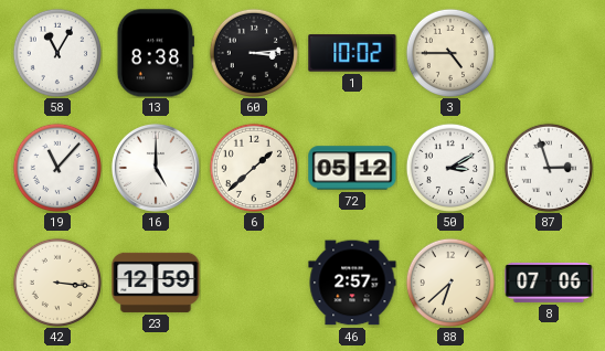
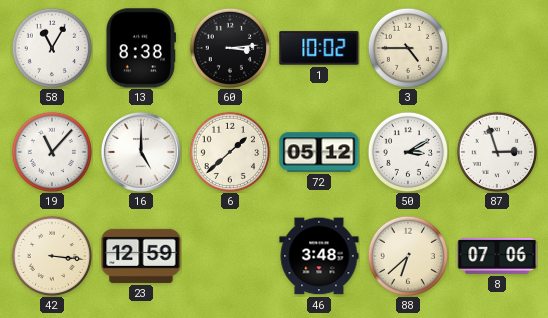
46: 2:57 -> 3:48 (319, 256)
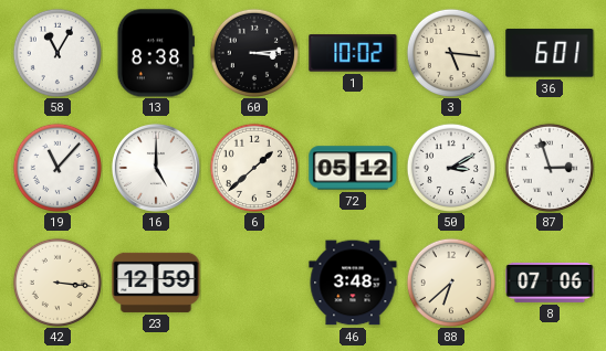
3: 4:45 -> 5:16 (450, 52)
36: none -> 6:01 (550, 53)
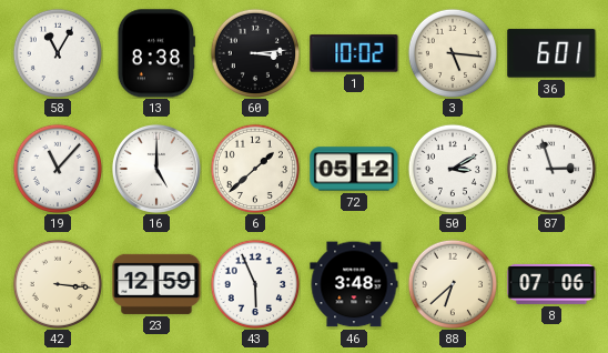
43: none -> 5:56 (254, 283)
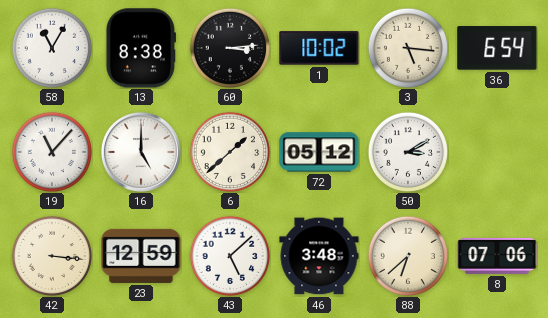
36: 6:01 -> 6:54 (497, 48)
87: 2:57 -> none (550, 168)
43: 5:56 -> 5:08 (229, 255)
